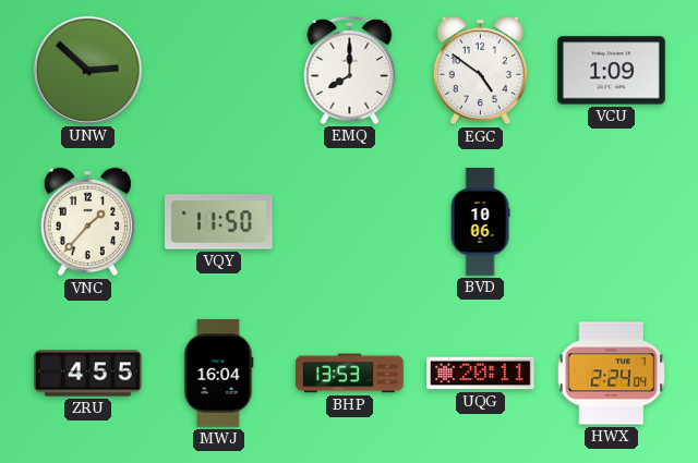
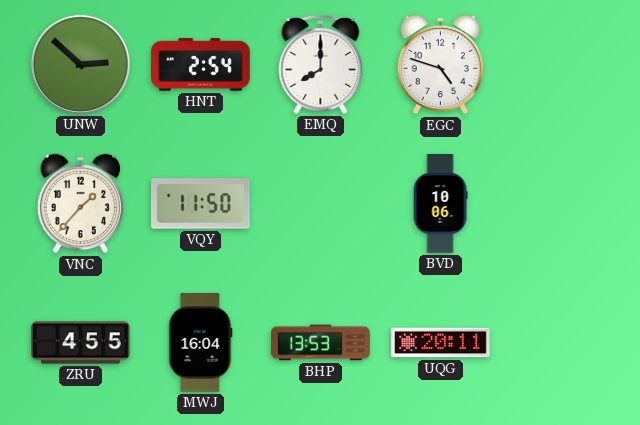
HNT: none -> 2:54 (201, 65)
EGC: 4:51 -> 4:48 (440, 65)
VCU: 1:09 -> none (612, 71)
HWX: 2:24 -> none (612, 374)
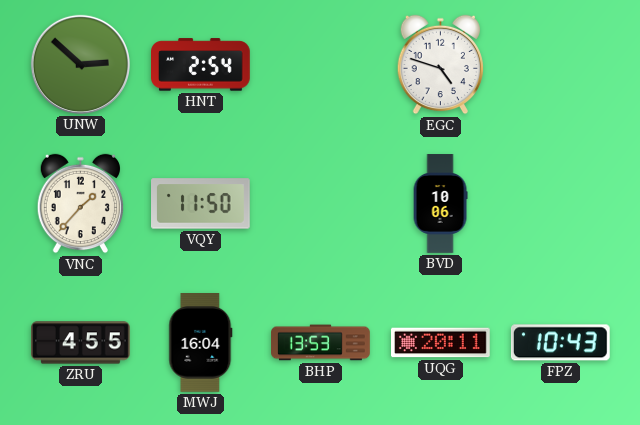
EMQ: 8:00 -> none (321, 65)
FPZ: none -> 10:43 (560, 343)
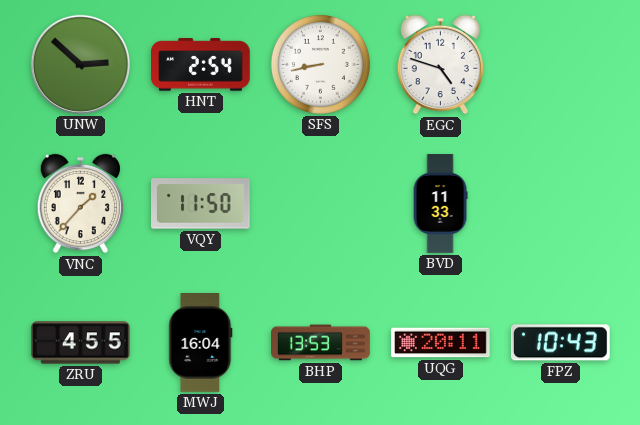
SFS: none -> 8:43 (320, 64)
BVD: 10:06 -> 11:33 (440, 204)
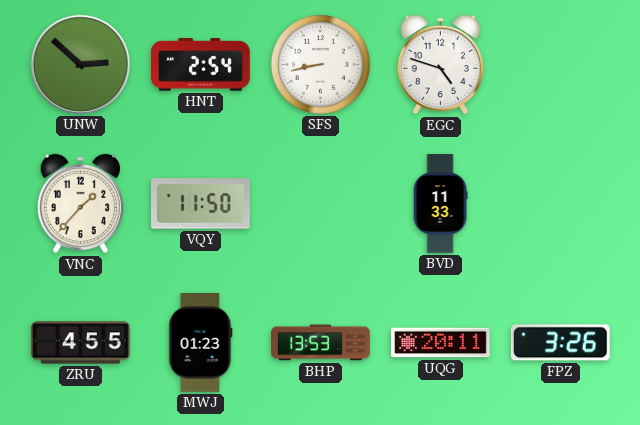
MWJ: 16:04 -> 01:23 (201, 343)
FPZ: 10:43 -> 3:26 (560, 343)
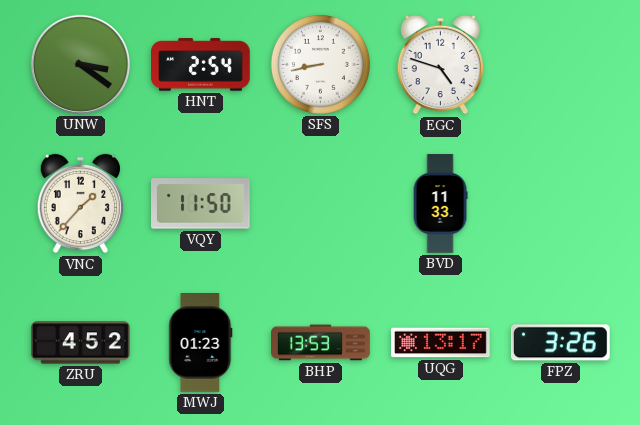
UNW: 2:52 -> 3:21 (80, 64)
ZRU: 4:55 -> 4:52 (81, 343)
UQG: 20:11 -> 13:17 (441, 343)
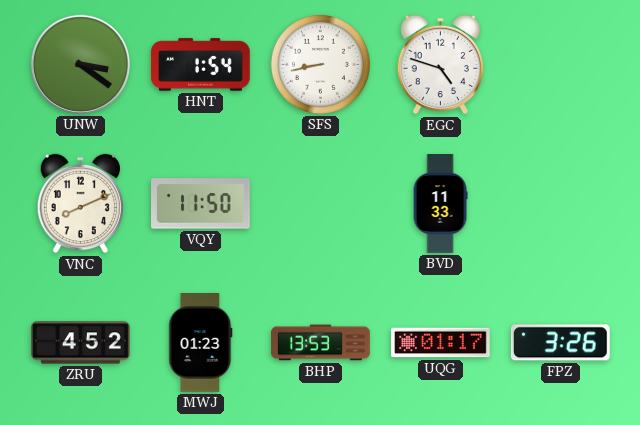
HNT: 2:54 -> 1:54 (201, 65)
VNC: 1:37 -> 8:11 (80, 204)
UQG: 13:17 -> 01:17 (441, 343)
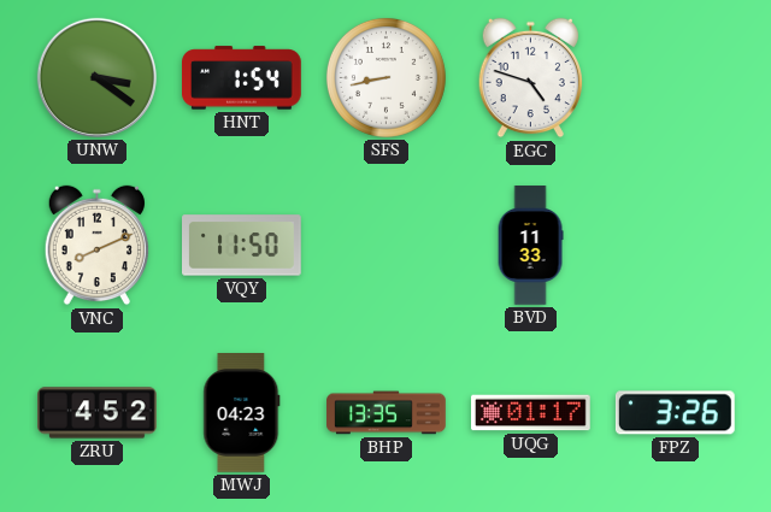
MWJ: 01:23 -> 04:23 (242, 413)
BHP: 13:53 -> 13:35 (387, 413)
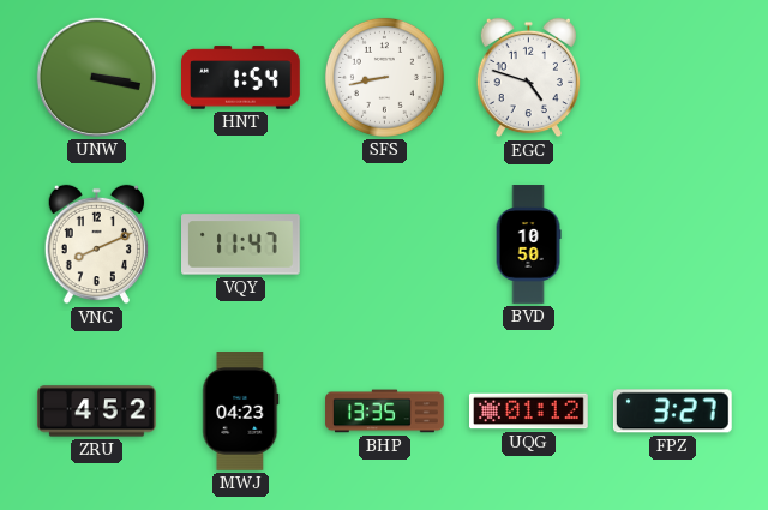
UNW: 3:21 -> 3:17 (96, 77)
VQY: 11:50 -> 11:47 (241, 245)
BVD: 11:33 -> 10:50 (528, 245)
UQG: 01:17 -> 01:12 (529, 412)
FPZ: 3:26 -> 3:27 (672, 412)
